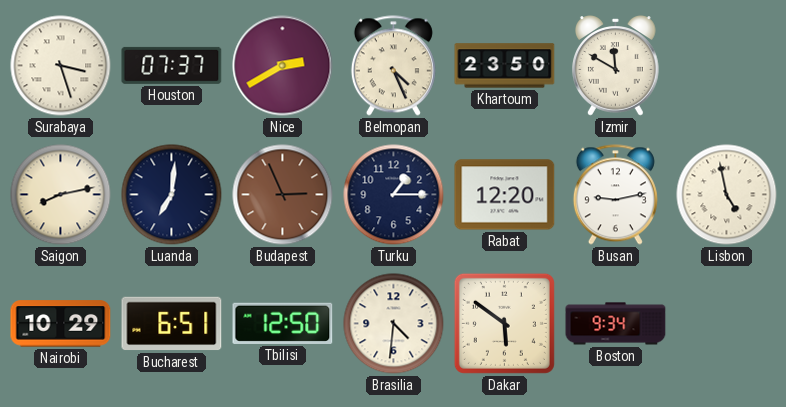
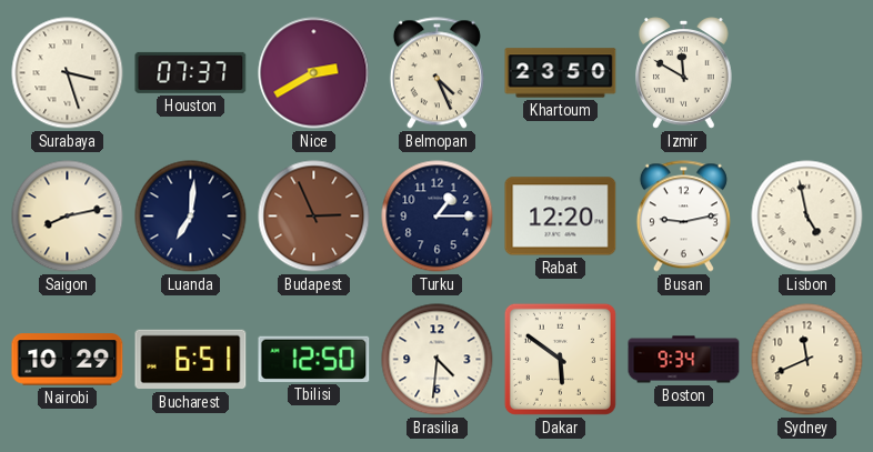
Sydney: none -> 11:41 (807, 360)
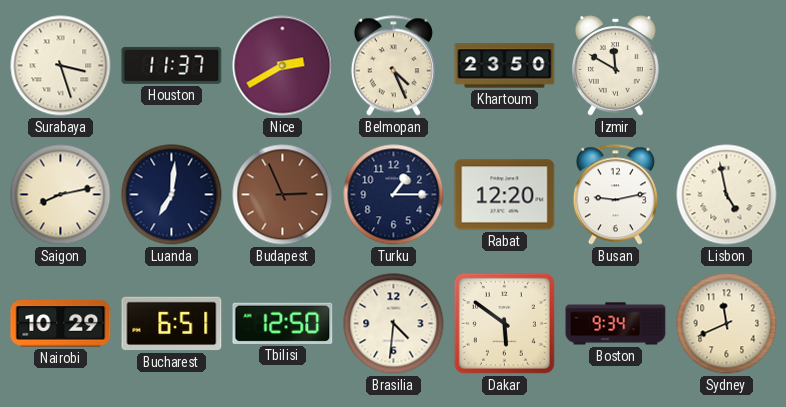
Houston: 07:37 -> 11:37 (172, 65)
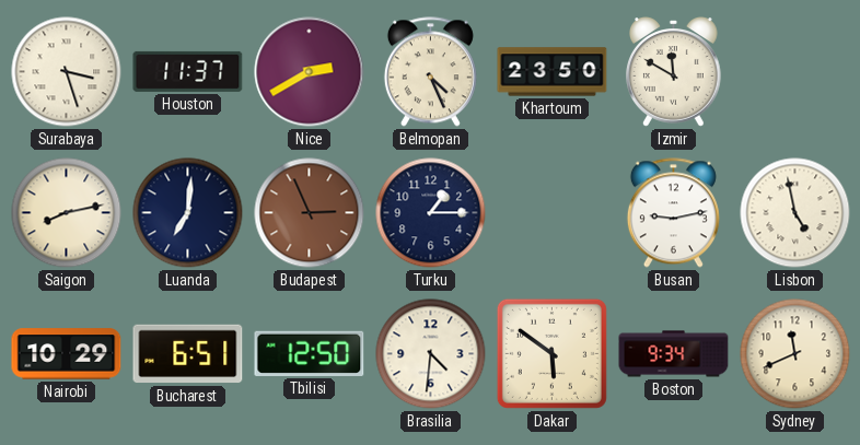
Rabat: 12:20 -> none (505, 195)
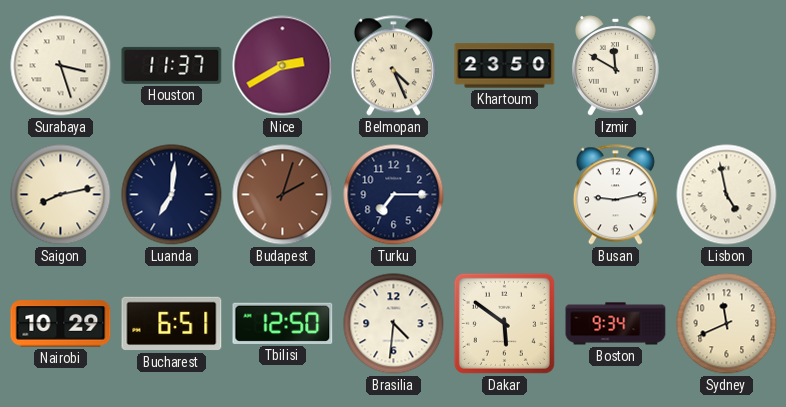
Budapest: 2:56 -> 2:03 (283, 195)
Turku: 1:15 -> 7:15 (394, 195)
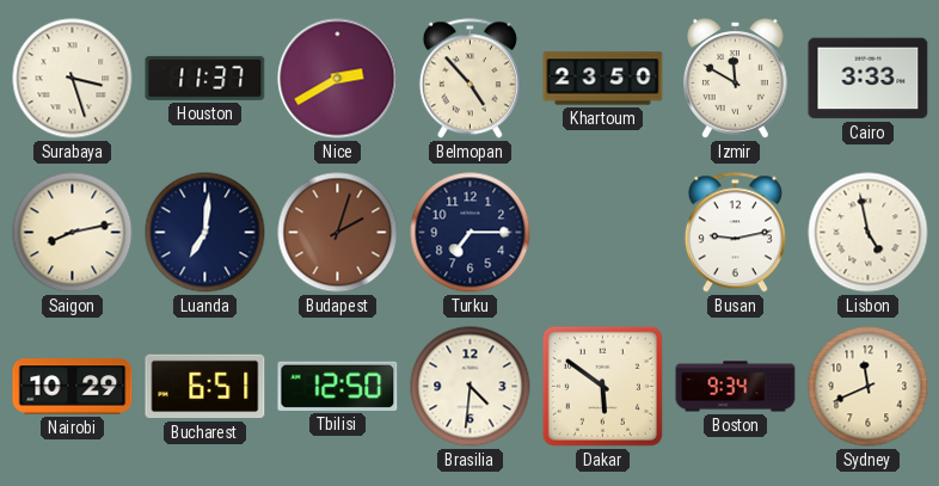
Belmopan: 4:26 -> 4:53 (469, 79)
Cairo: none -> 3:33 (869, 79)
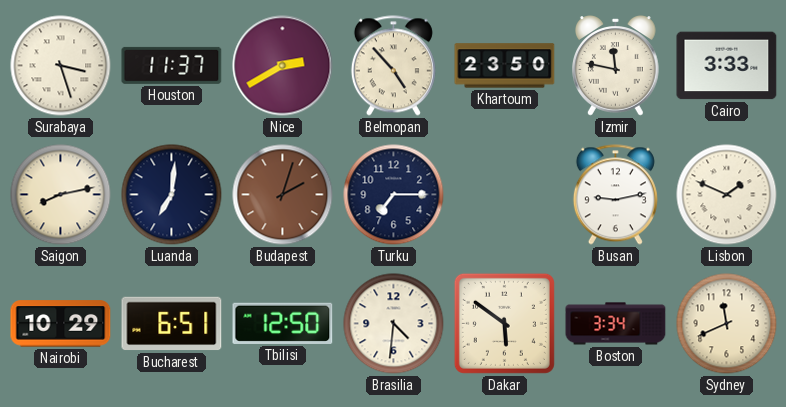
Izmir: 11:50 -> 11:47 (616, 66)
Lisbon: 4:58 -> 1:49 (727, 195)
Boston: 9:34 -> 3:34 (616, 324)
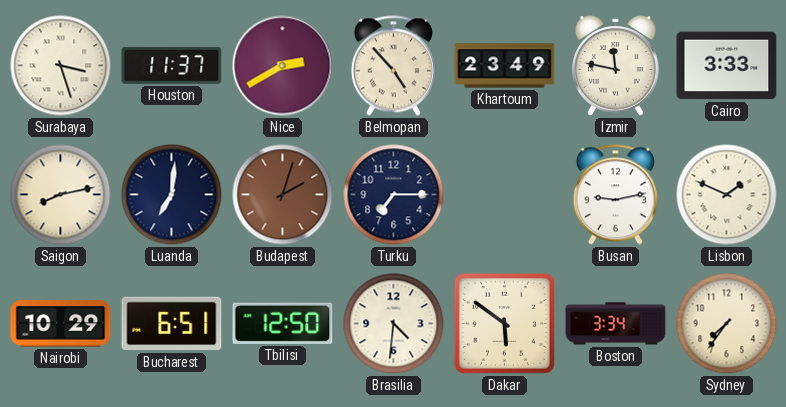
Khartoum: 23:50 -> 23:49 (505, 66)
Sydney: 11:41 -> 7:36 (727, 324)
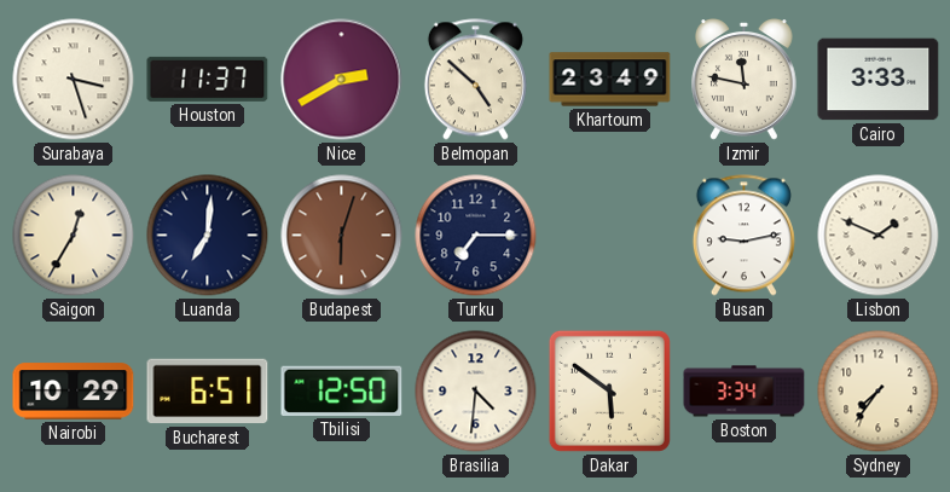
Belmopan: 4:53 -> 4:52 (475, 80)
Saigon: 8:13 -> 12:35 (74, 236)
Budapest: 2:03 -> 6:03 (342, 236)
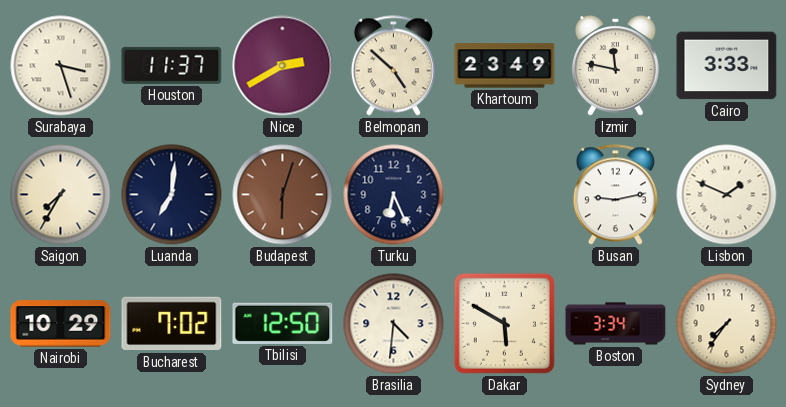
Saigon: 12:35 -> 7:35 (61, 195)
Turku: 7:15 -> 6:26 (394, 195)
Bucharest: 6:51 -> 7:02 (172, 324)
Dakar: 5:51 -> 5:50 (504, 323)
